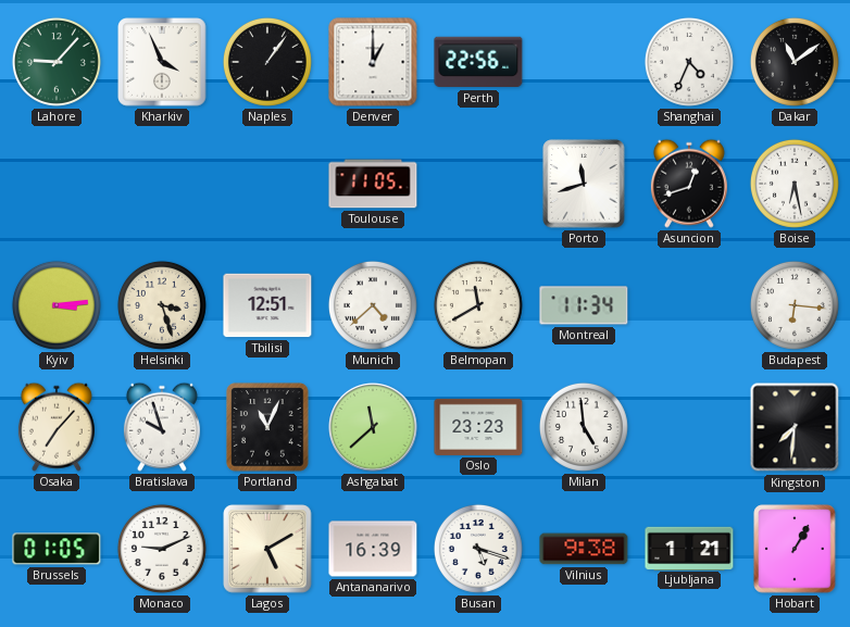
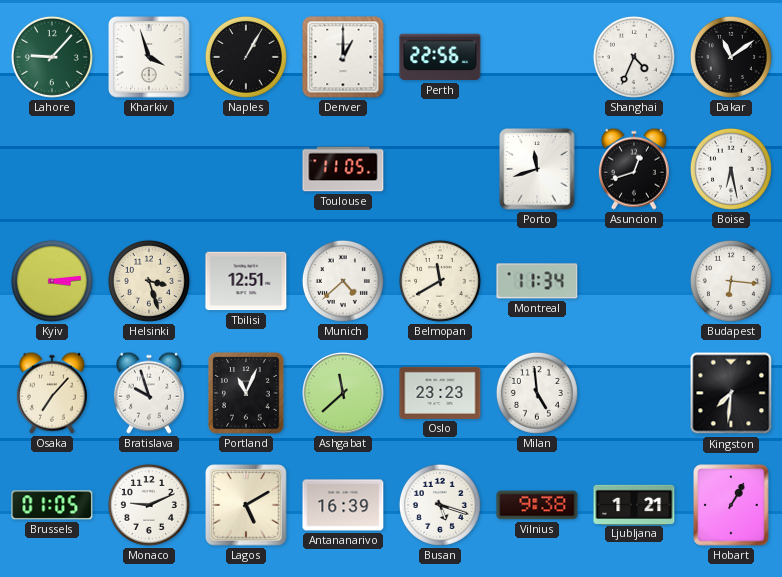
Kharkiv: 3:56 -> 3:57 (149, 57)
Naples: 1:06 -> 1:05 (246, 57)
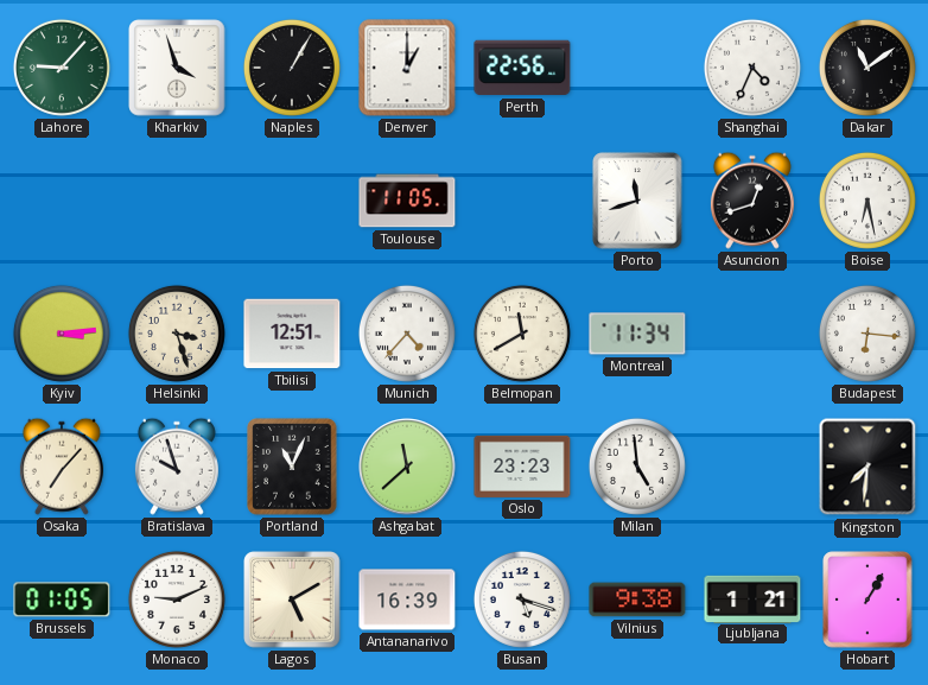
Munich: 4:38 -> 4:37 (407, 334)
